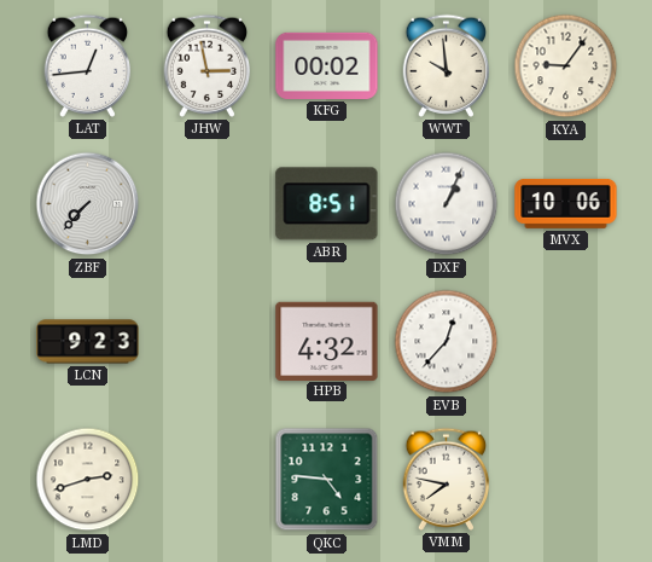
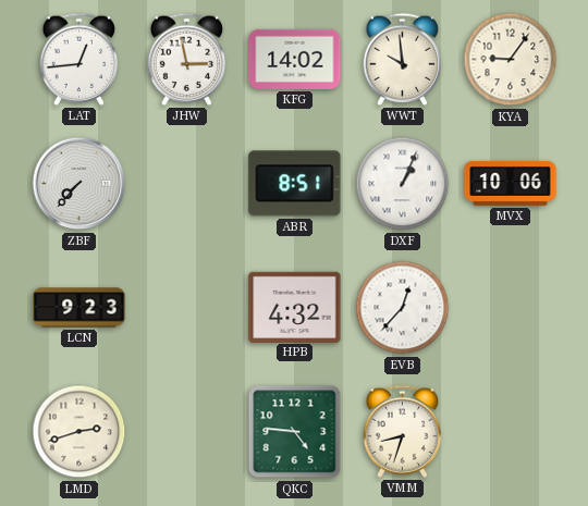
KFG: 00:02 -> 14:02 (295, 59)
VMM: 7:47 -> 8:33 (403, 431)
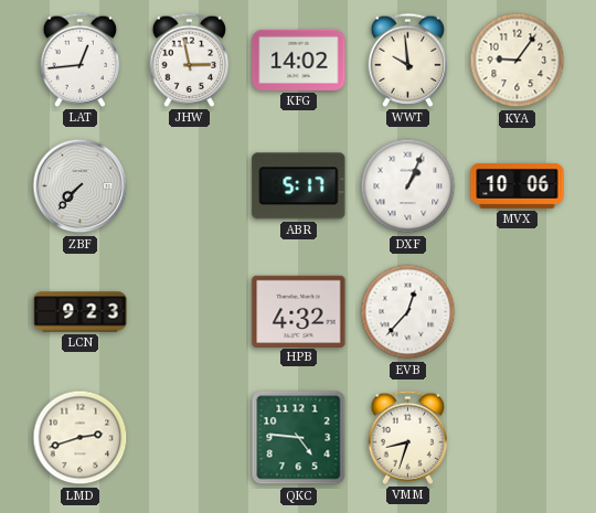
ABR: 8:51 -> 5:17 (299, 186)
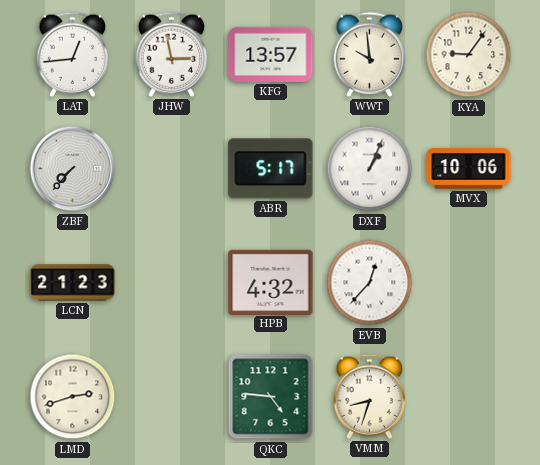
KFG: 14:02 -> 13:57 (271, 54)
LCN: 9:23 -> 21:23 (73, 283)
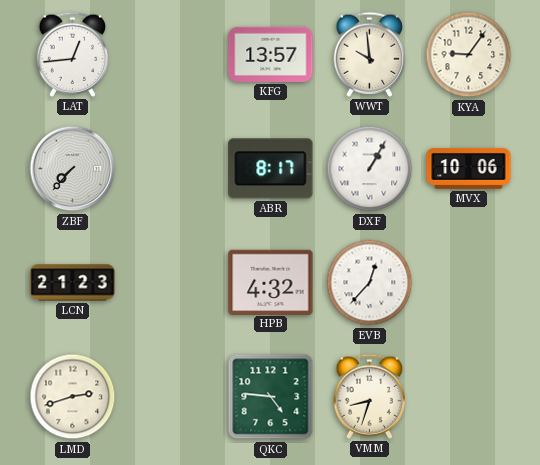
JHW: 2:58 -> none (172, 54)
ABR: 5:17 -> 8:17 (271, 169)
DXF: 1:04 -> 1:05 (370, 169)
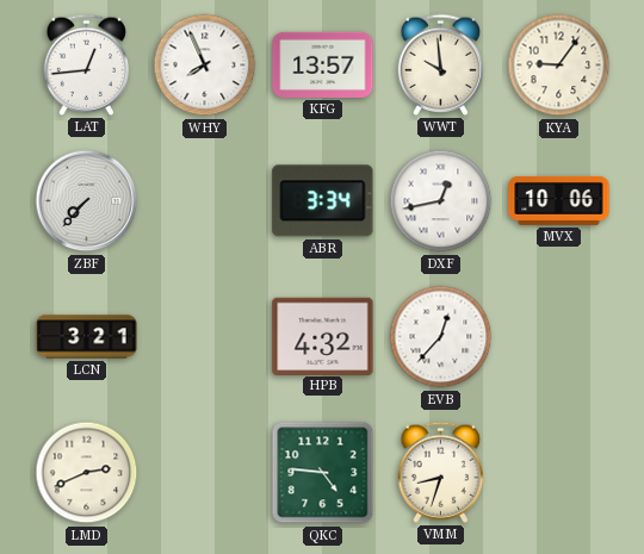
WHY: none -> 7:56 (205, 66)
ABR: 8:17 -> 3:34 (323, 201)
DXF: 1:05 -> 12:43 (441, 201)
LCN: 21:23 -> 3:21 (87, 337)
LMD: 2:42 -> 2:41 (87, 473)
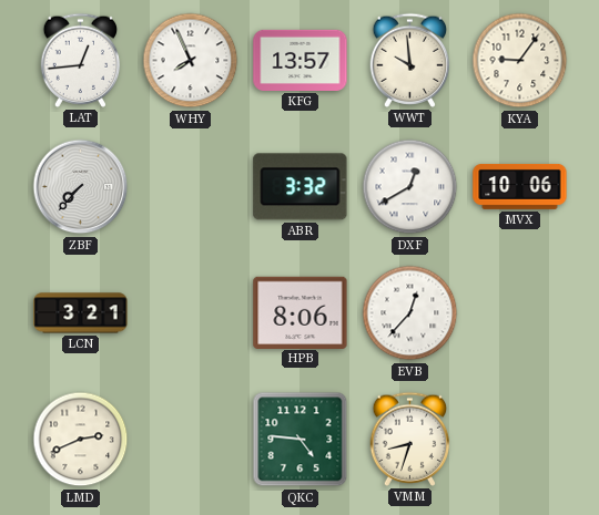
ABR: 3:34 -> 3:32 (301, 187)
DXF: 12:43 -> 12:40 (410, 187)
HPB: 4:32 -> 8:06 (301, 312)
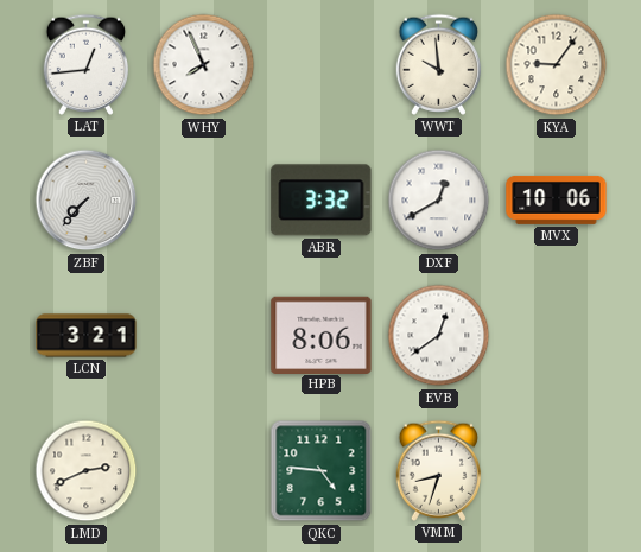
KFG: 13:57 -> none (301, 60)
EVB: 12:37 -> 12:39 (439, 336)
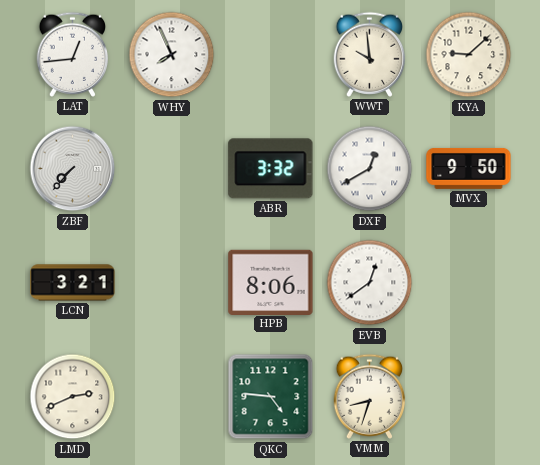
KYA: 9:06 -> 9:08 (469, 55)
MVX: 10:06 -> 9:50 (469, 168)
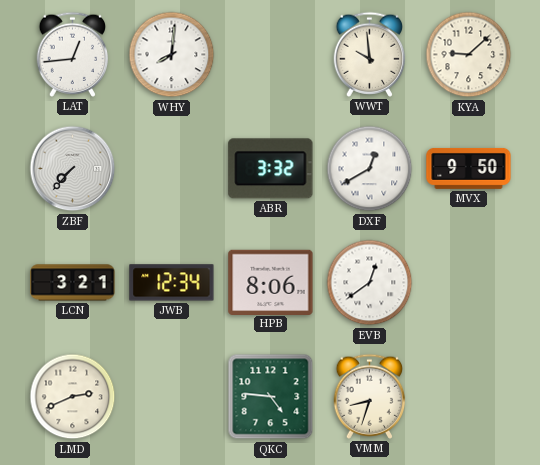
WHY: 7:56 -> 8:01 (172, 55)
JWB: none -> 12:34 (172, 283)
